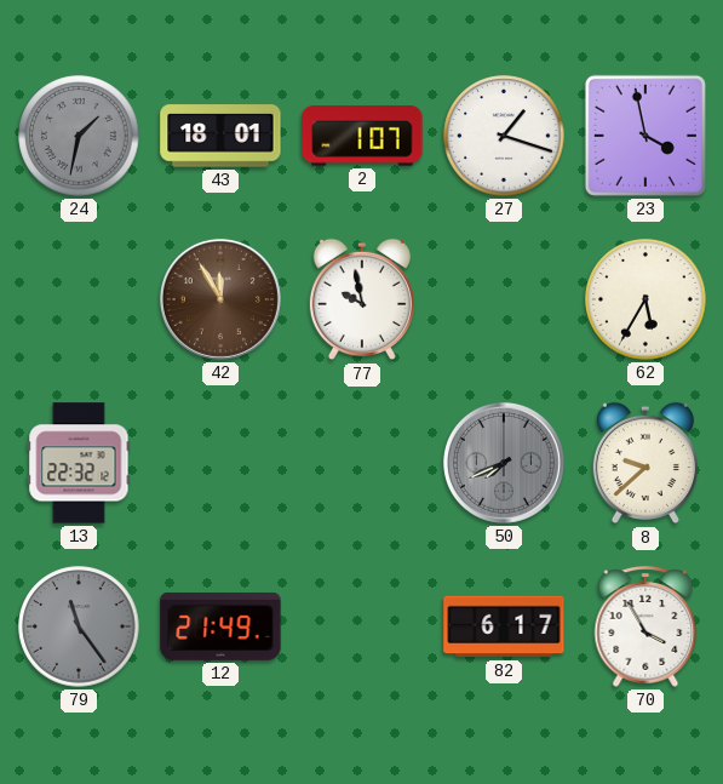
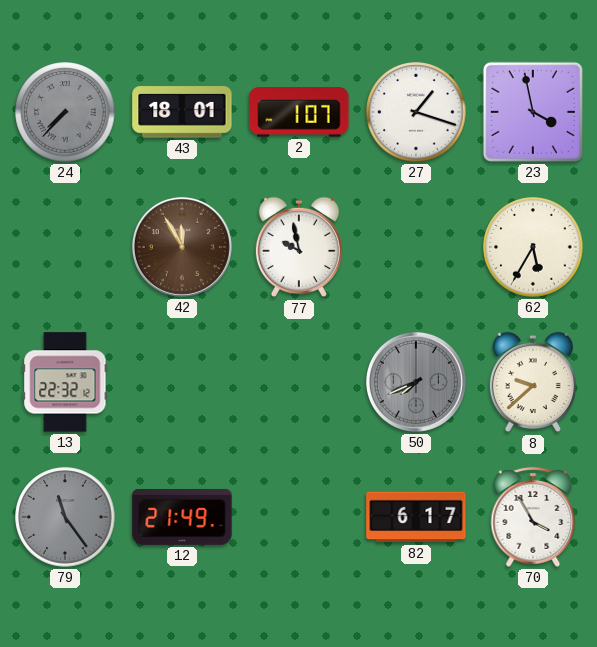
24: 1:32 -> 7:37 (65, 112)
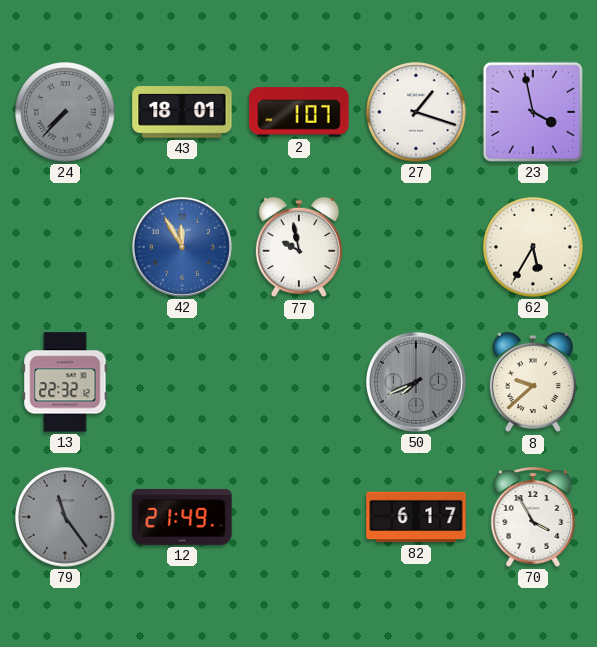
42 dial: brown -> blue (182, 247)
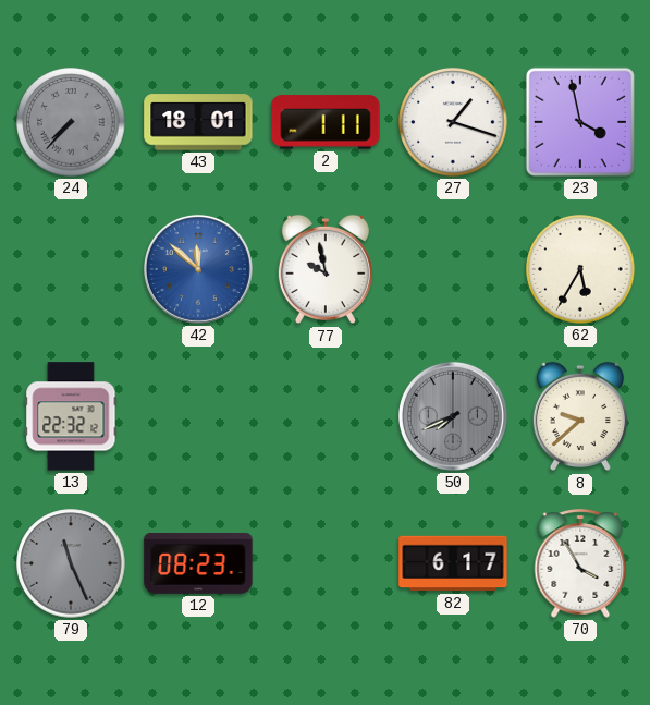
2: 1:07 -> 1:11 (326, 122)
42: 11:55 -> 11:52 (198, 269)
79: 11:24 -> 11:26 (71, 563)
12: 21:49 -> 08:23 (198, 563)
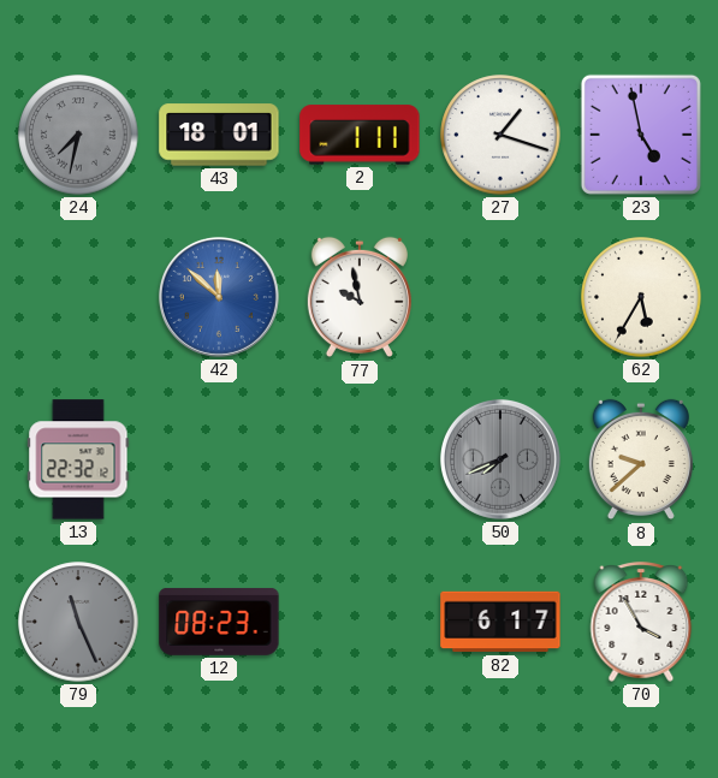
24: 7:37 -> 7:32 (78, 135)
23: 3:58 -> 4:58 (641, 135)
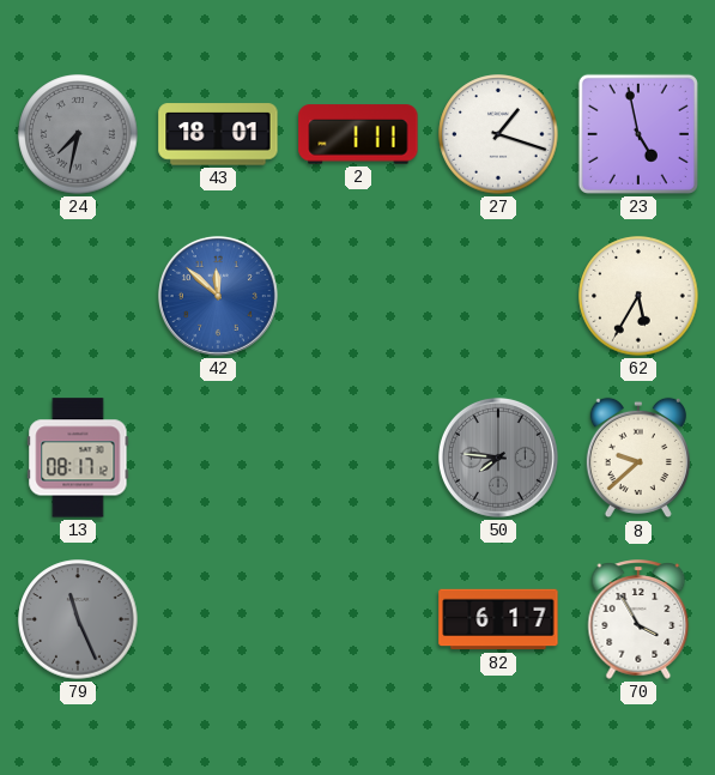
77: 9:58 -> none (360, 297)
13: 22:32 -> 08:17 (78, 458)
50: 7:41 -> 7:46 (498, 458)
12: 08:23 -> none (219, 622)
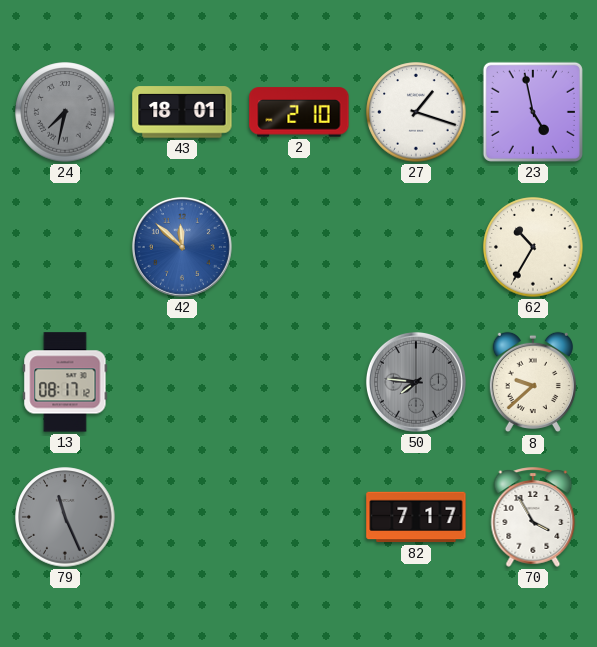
2: 1:11 -> 2:10 (299, 112)
62: 5:35 -> 10:35 (533, 247)
82: 6:17 -> 7:17 (416, 517)
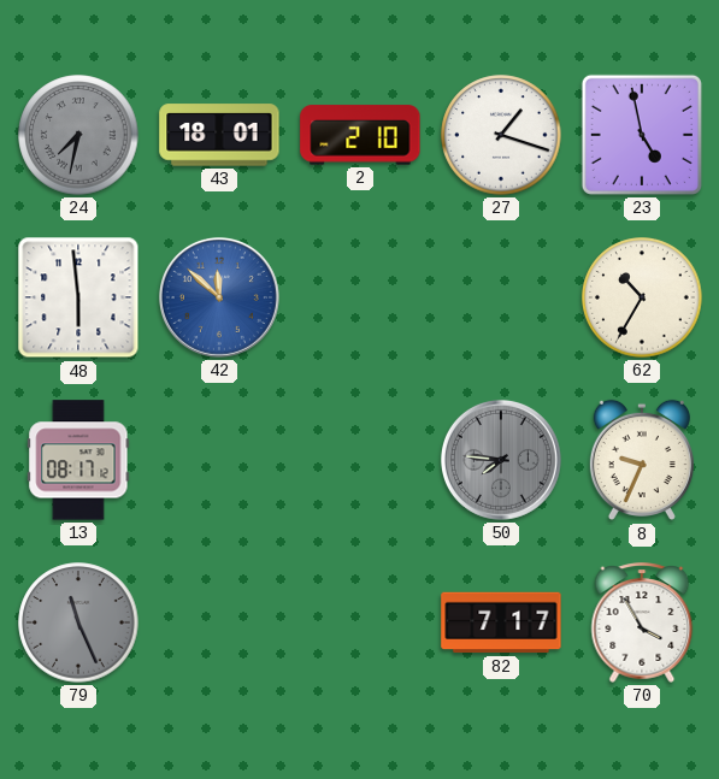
48: none -> 5:59 (78, 297)
8: 9:38 -> 9:34 (642, 460)
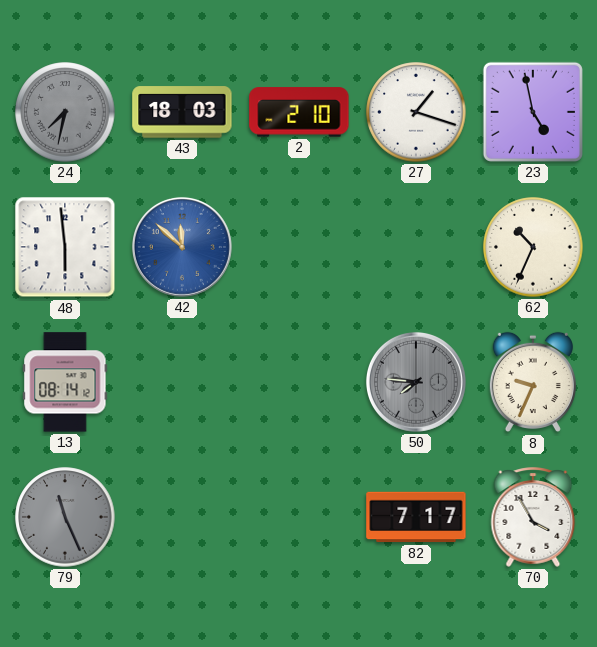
43: 18:01 -> 18:03 (182, 112)
62: 10:35 -> 10:34 (533, 247)
13: 08:17 -> 08:14 (65, 382)
